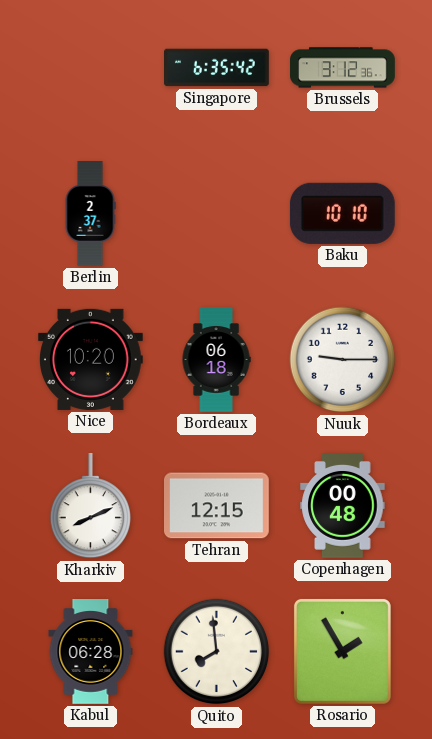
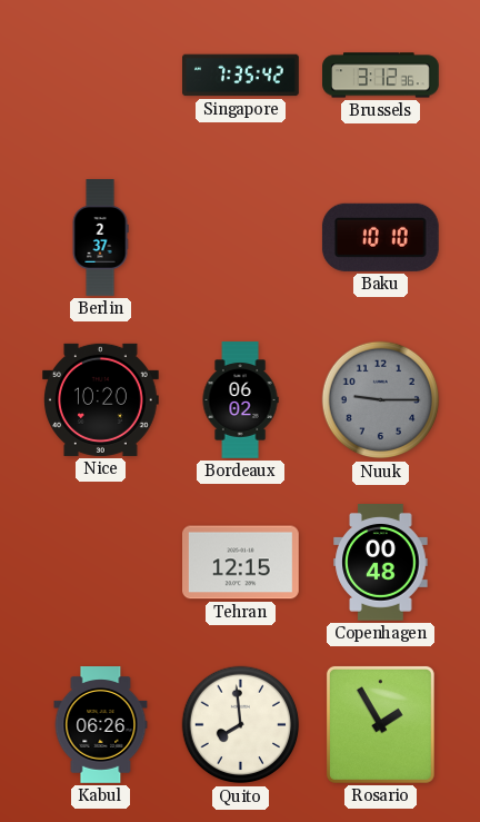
Singapore: 6:35 -> 7:35 (241, 76)
Bordeaux: 06:18 -> 06:02 (240, 400)
Nuuk dial: white -> grey (381, 400)
Kharkiv: 8:11 -> none (90, 507)
Kabul: 06:28 -> 06:26 (101, 725)
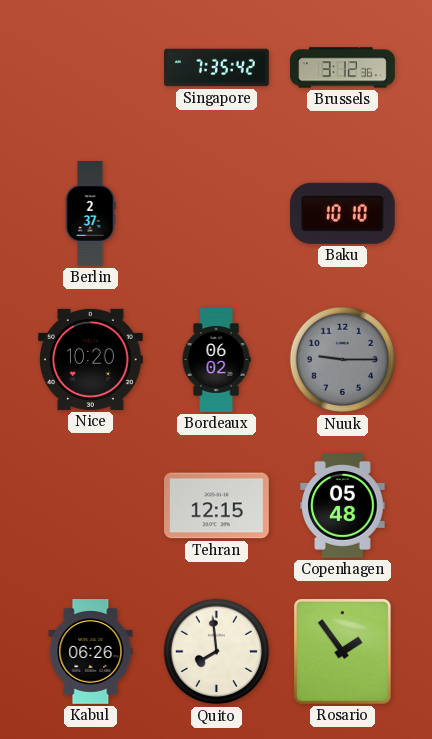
Copenhagen: 00:48 -> 05:48 (343, 506)
Rosario: 1:55 -> 1:54 (342, 651)
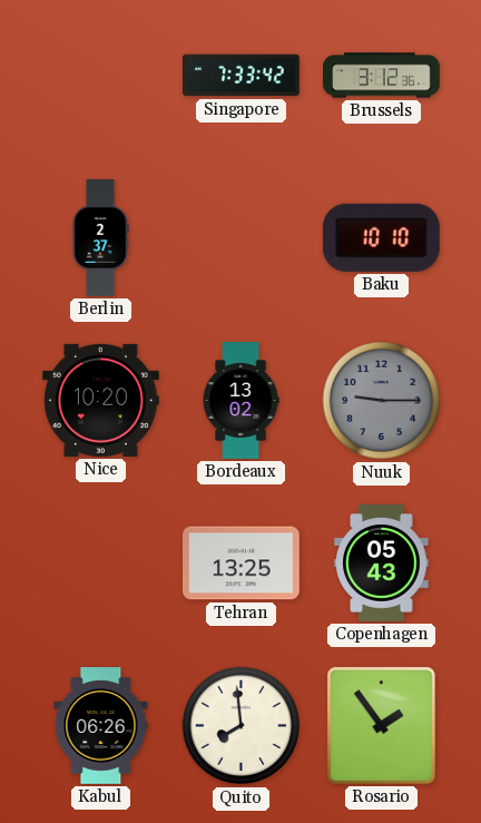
Singapore: 7:35 -> 7:33 (242, 76)
Bordeaux: 06:02 -> 13:02 (240, 401)
Tehran: 12:15 -> 13:25 (242, 564)
Copenhagen: 05:48 -> 05:43 (382, 564)
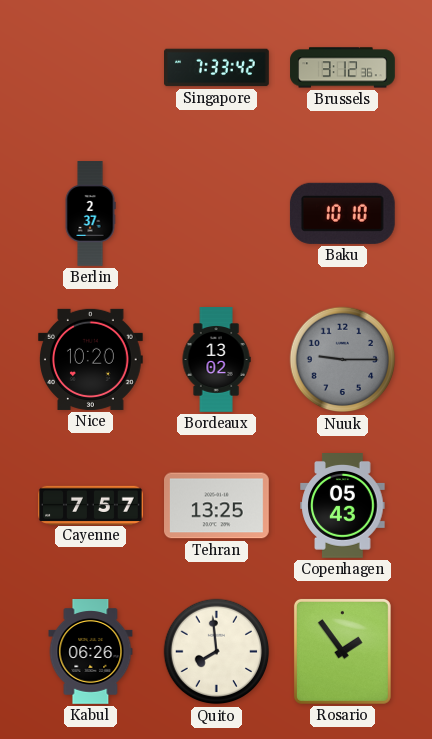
Cayenne: none -> 7:57 (91, 505)
